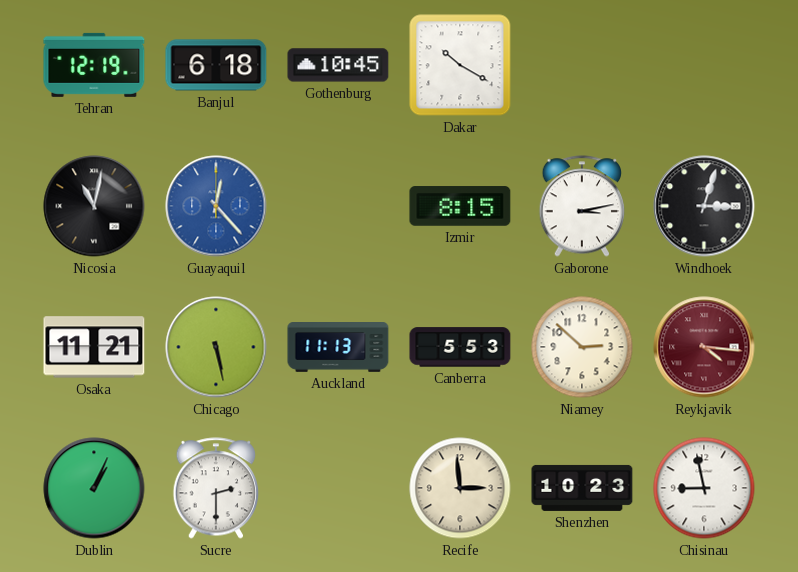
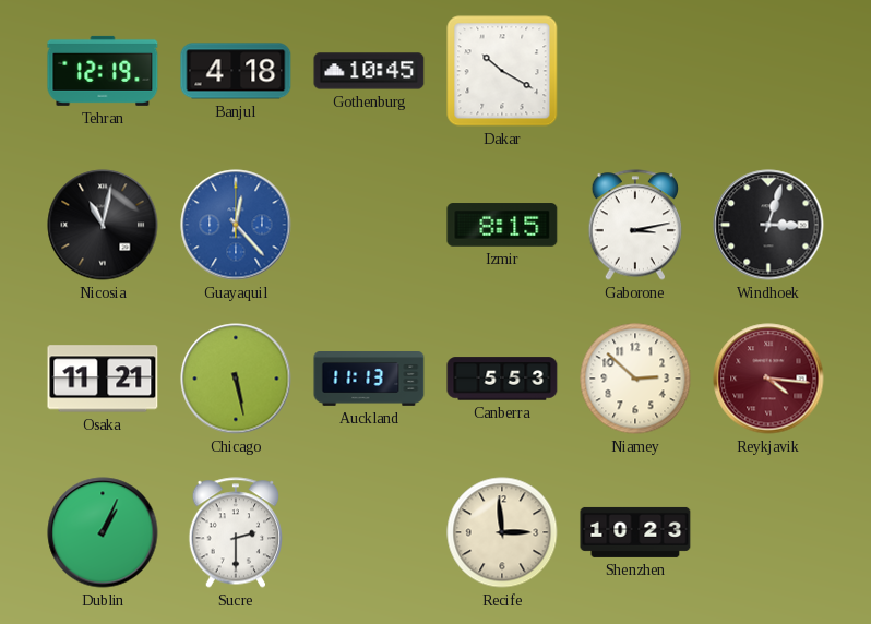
Banjul: 6:18 -> 4:18 (236, 71)
Chisinau: 8:58 -> none (704, 488)
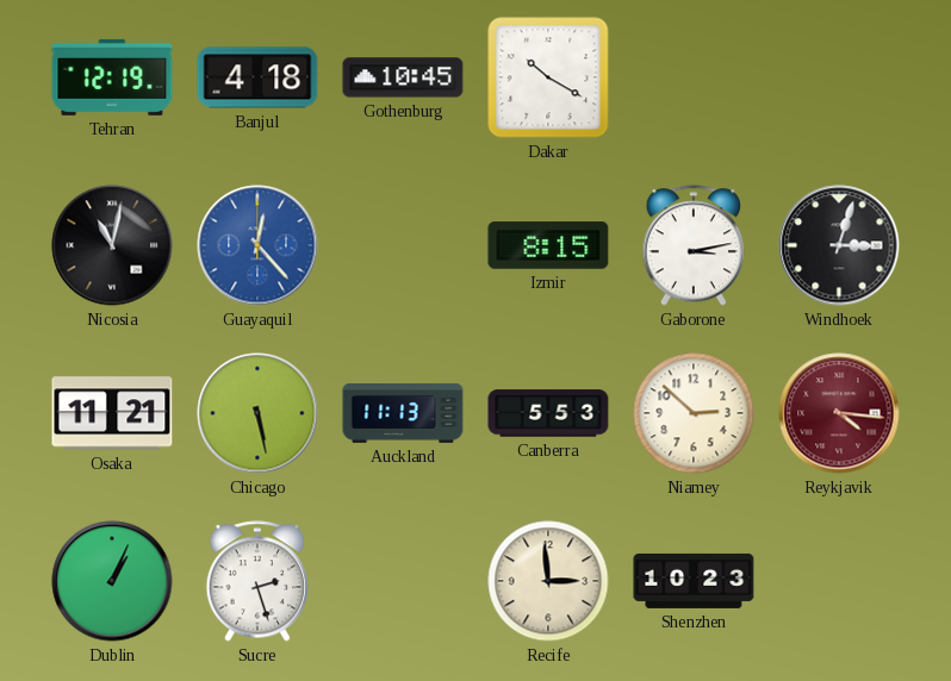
Sucre: 2:30 -> 2:27 (257, 581)
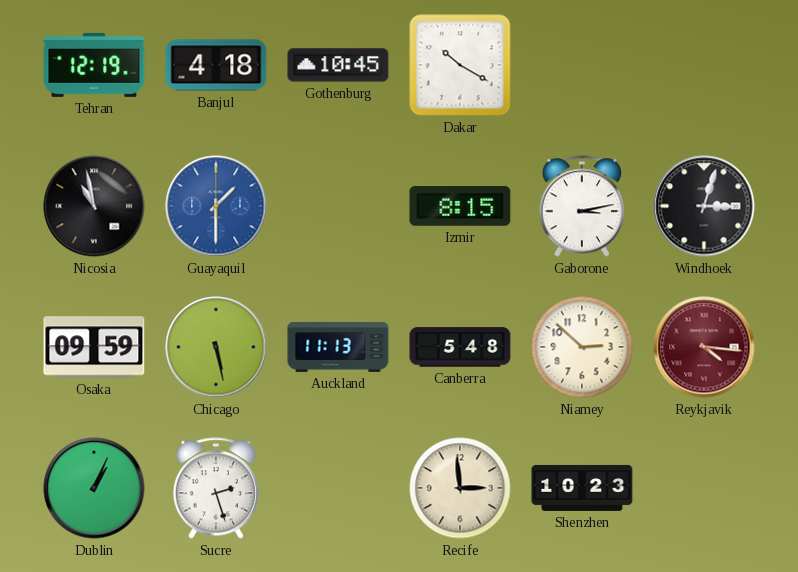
Nicosia: 11:02 -> 10:58 (94, 206)
Guayaquil: 12:23 -> 1:30 (216, 206)
Osaka: 11:21 -> 09:59 (94, 347)
Canberra: 5:53 -> 5:48 (460, 347)
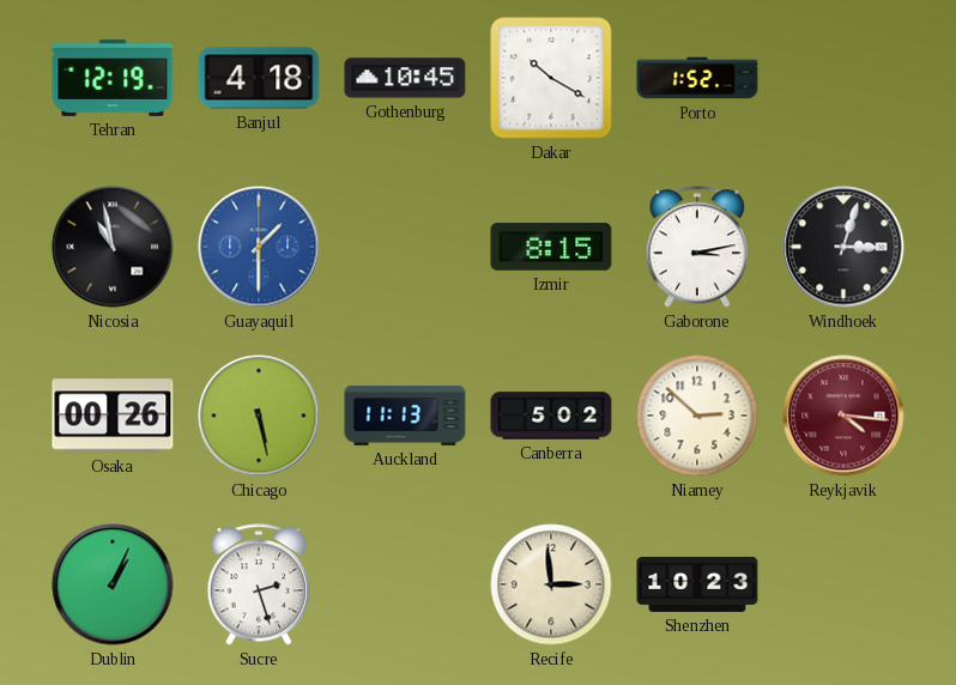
Porto: none -> 1:52 (697, 78)
Osaka: 09:59 -> 00:26 (113, 416)
Canberra: 5:48 -> 5:02 (551, 416)
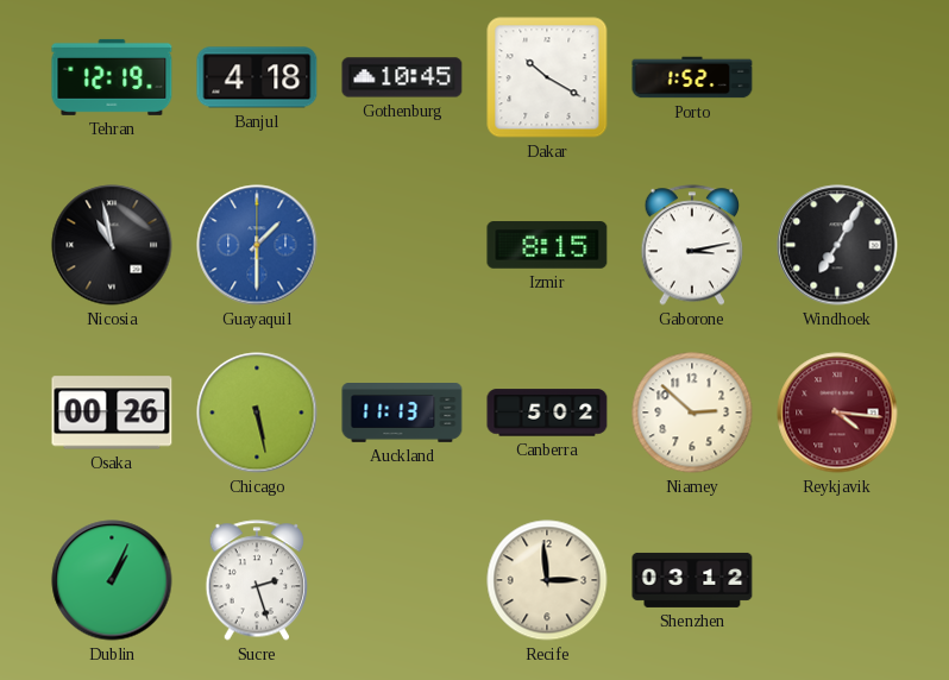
Windhoek: 3:03 -> 7:05 (837, 245)
Shenzhen: 10:23 -> 03:12 (692, 580)
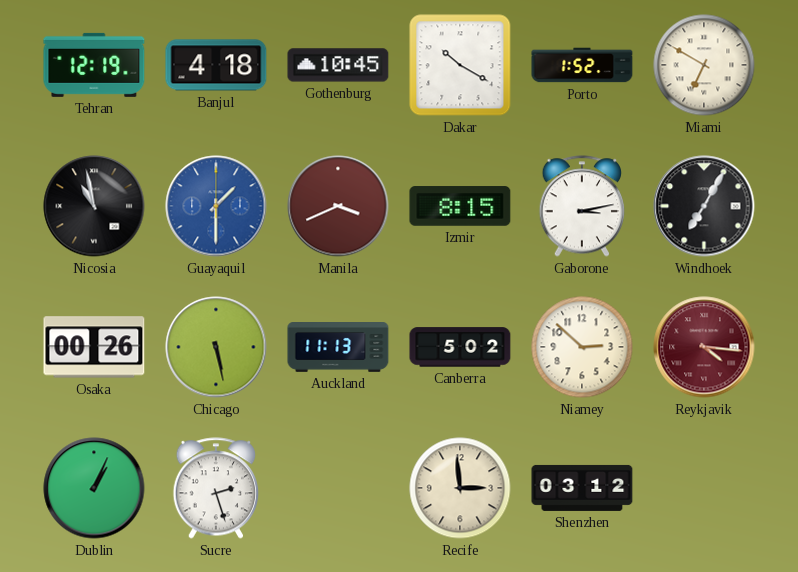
Miami: none -> 6:50 (704, 65)
Manila: none -> 3:41 (338, 206)
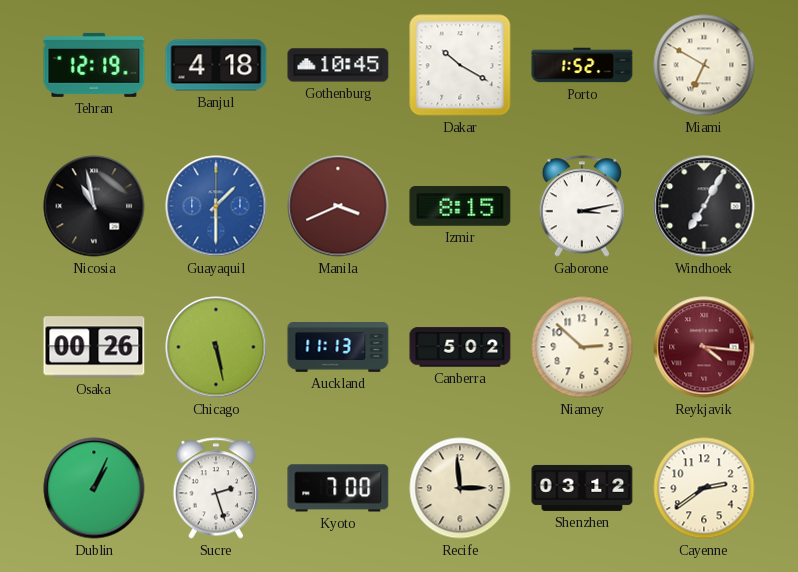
Kyoto: none -> 7:00 (338, 488)
Cayenne: none -> 2:39 (704, 488)
